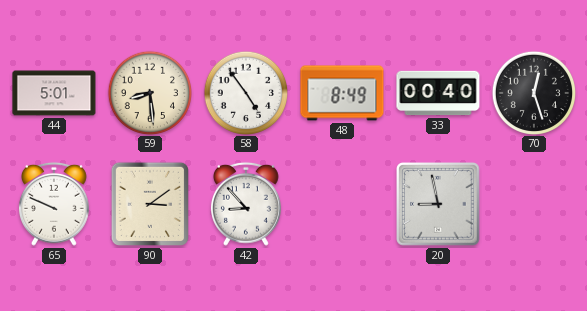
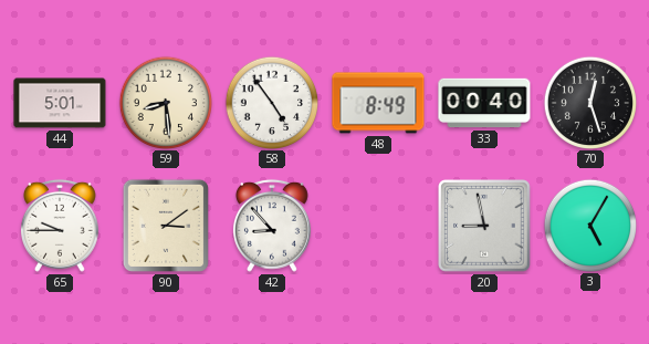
65: 9:49 -> 9:45 (60, 226)
3: none -> 5:05 (589, 225)
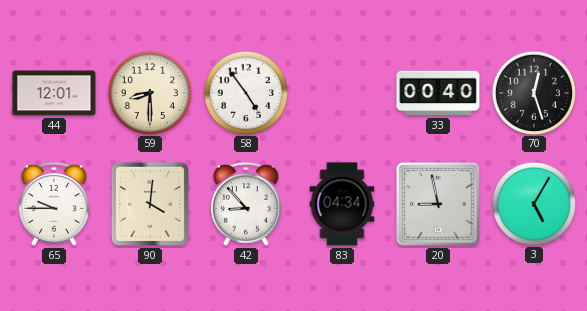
44: 5:01 -> 12:01 (54, 93)
59: 8:29 -> 8:30 (149, 92)
48: 8:49 -> none (378, 103)
90: 3:09 -> 4:01 (150, 204)
83: none -> 04:34 (342, 204)
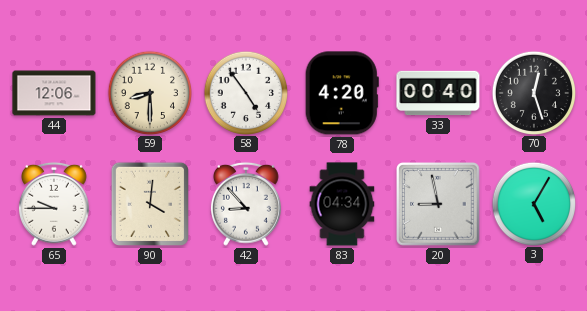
44: 12:01 -> 12:06 (54, 93)
78: none -> 4:20 (342, 93)
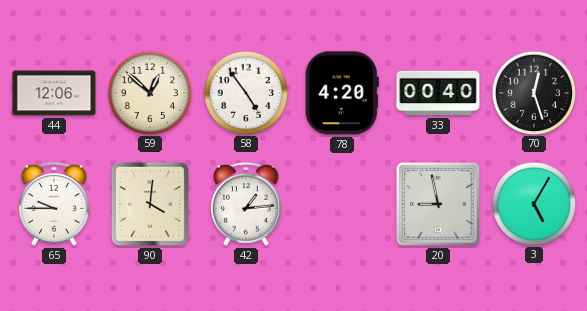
59: 8:30 -> 12:52 (149, 92)
42: 8:53 -> 1:14 (246, 204)
83: 04:34 -> none (342, 204)
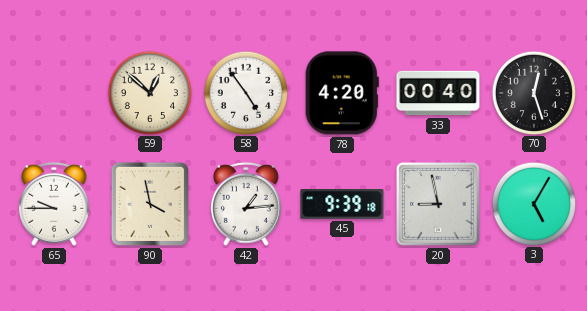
44: 12:06 -> none (54, 93)
90: 4:01 -> 3:58 (150, 204)
45: none -> 9:39 (342, 204)
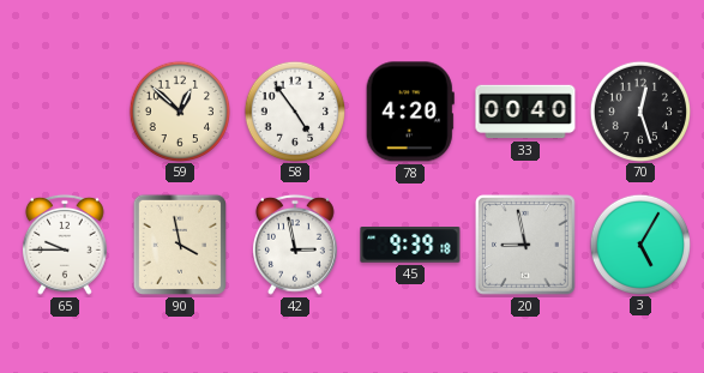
42: 1:14 -> 2:58 (295, 245)
